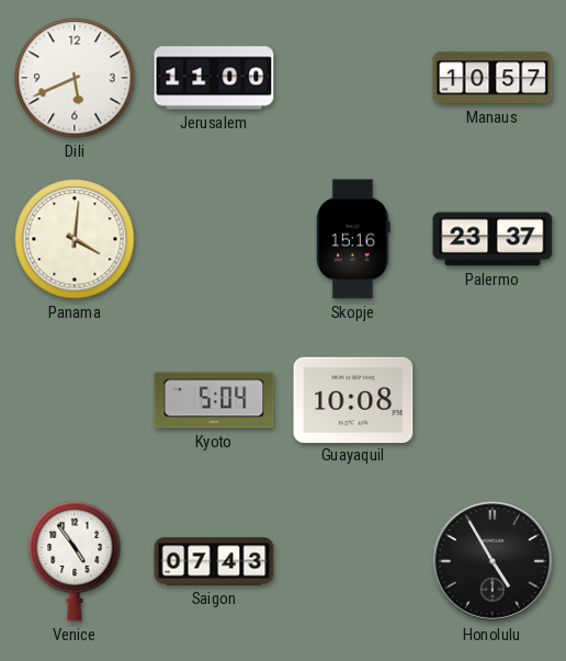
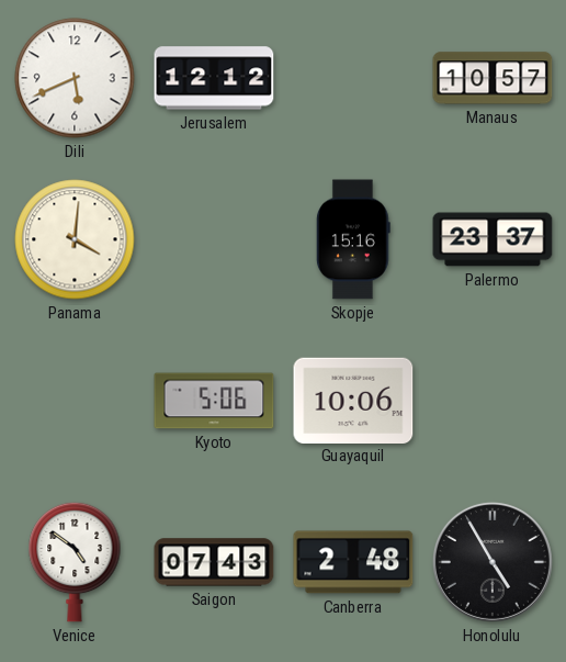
Jerusalem: 11:00 -> 12:12 (214, 78)
Kyoto: 5:04 -> 5:06 (214, 401)
Guayaquil: 10:08 -> 10:06 (353, 400)
Venice: 4:54 -> 4:51 (75, 562)
Canberra: none -> 2:48 (353, 562)
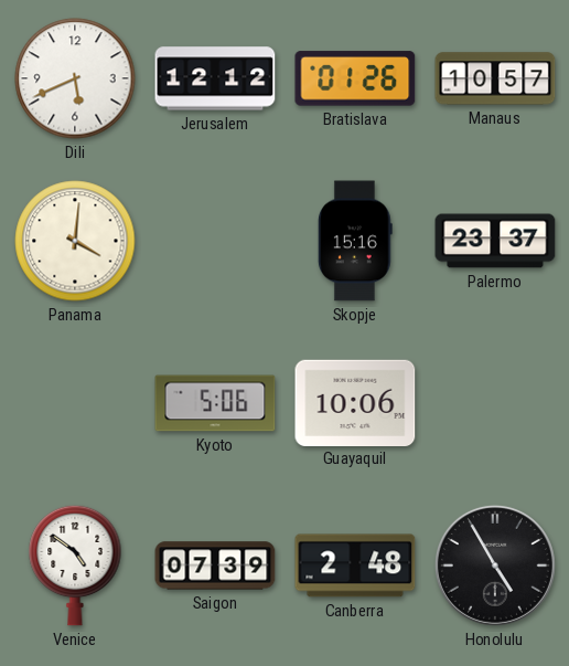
Bratislava: none -> 01:26 (355, 78)
Saigon: 07:43 -> 07:39 (215, 565)
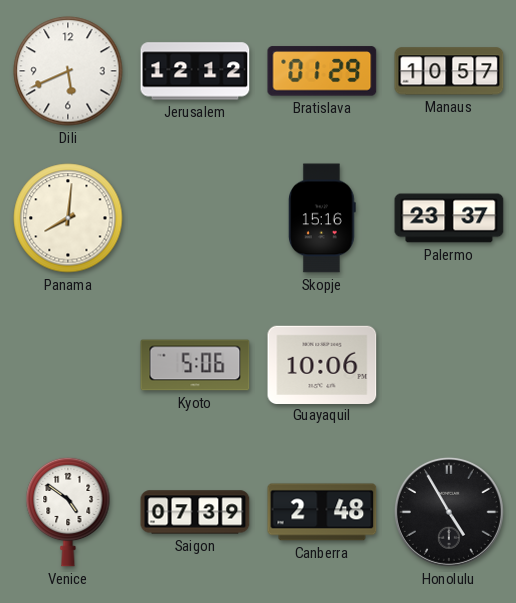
Bratislava: 01:26 -> 01:29 (322, 71)
Panama: 4:01 -> 8:01 (68, 218)
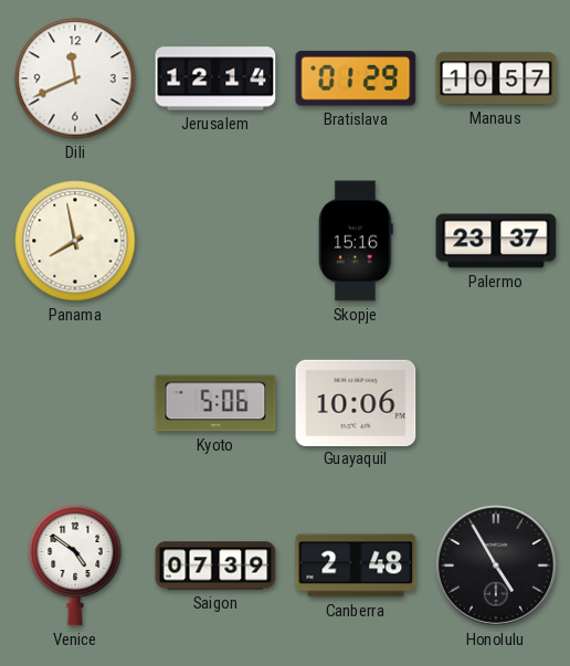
Dili: 5:41 -> 11:41 (75, 78)
Jerusalem: 12:12 -> 12:14 (215, 78)
Panama: 8:01 -> 7:58 (75, 241)
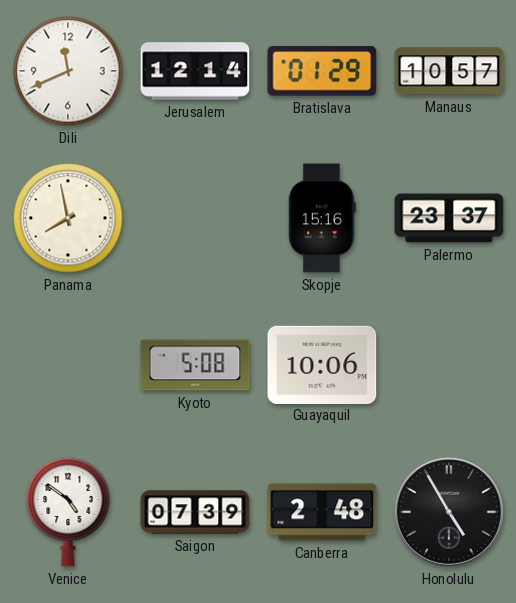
Kyoto: 5:06 -> 5:08 (195, 365)
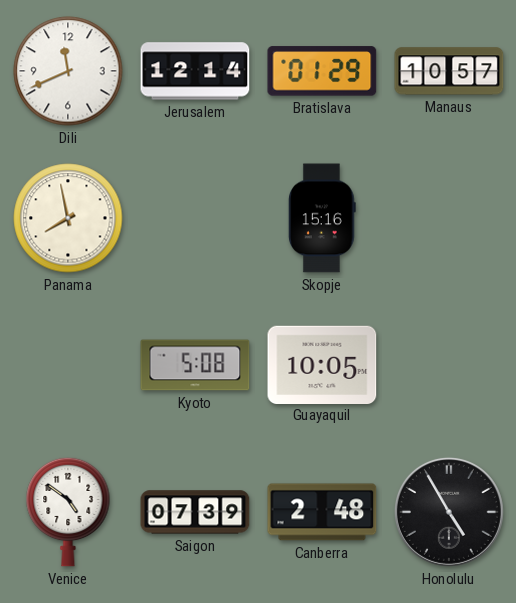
Palermo: 23:37 -> none (449, 218)
Guayaquil: 10:06 -> 10:05 (322, 364)
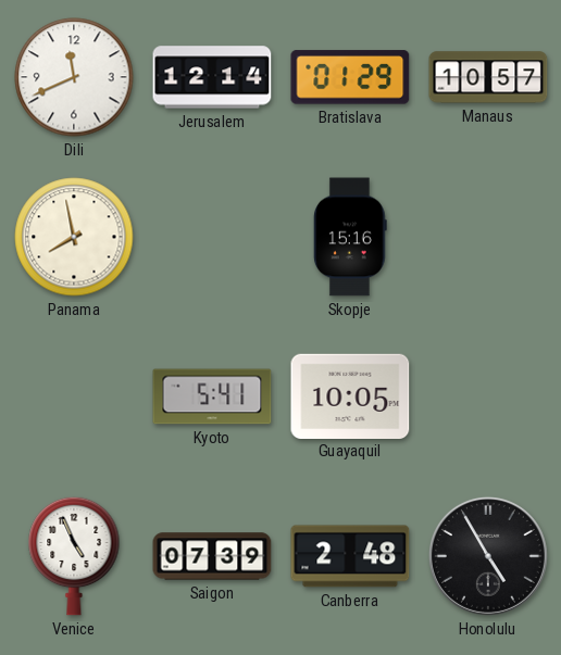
Kyoto: 5:08 -> 5:41 (212, 396)
Venice: 4:51 -> 4:56 (74, 556)
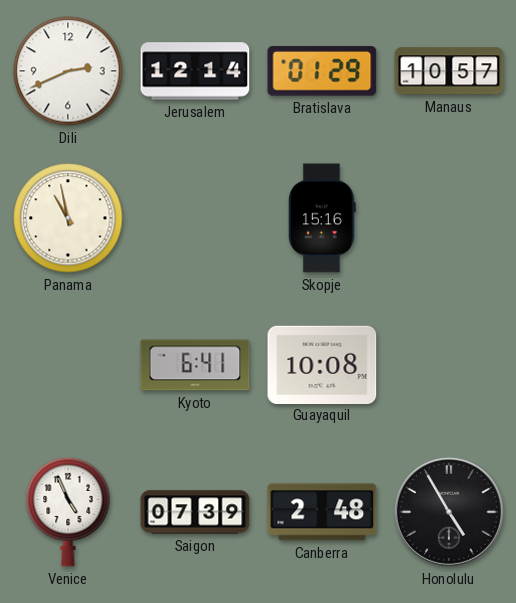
Dili: 11:41 -> 2:41 (68, 71)
Panama: 7:58 -> 10:58 (68, 218)
Kyoto: 5:41 -> 6:41 (195, 365)
Guayaquil: 10:05 -> 10:08 (322, 364)
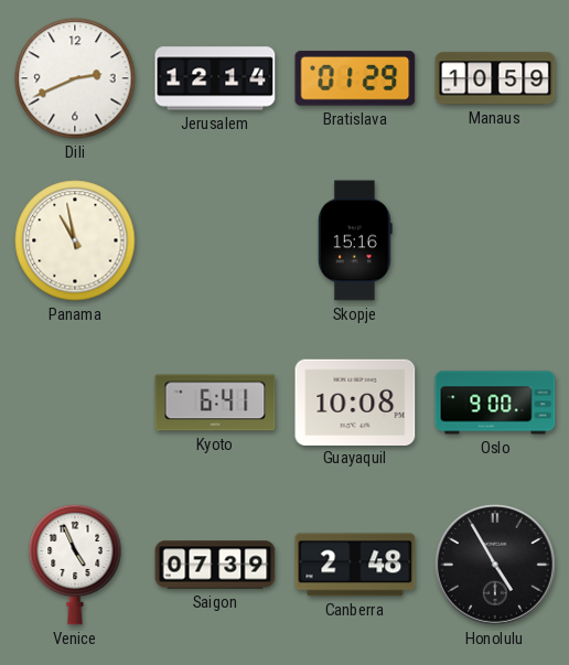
Manaus: 10:57 -> 10:59 (495, 78)
Oslo: none -> 9:00 (495, 403)
